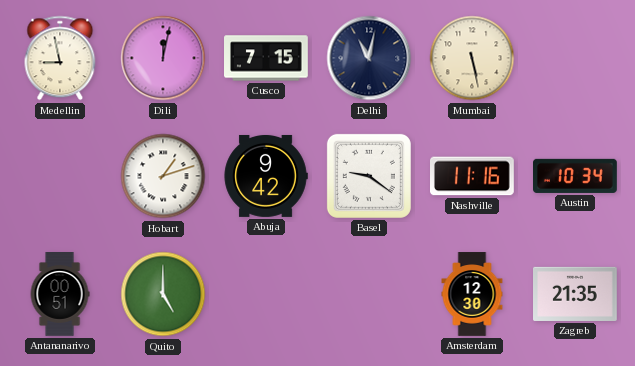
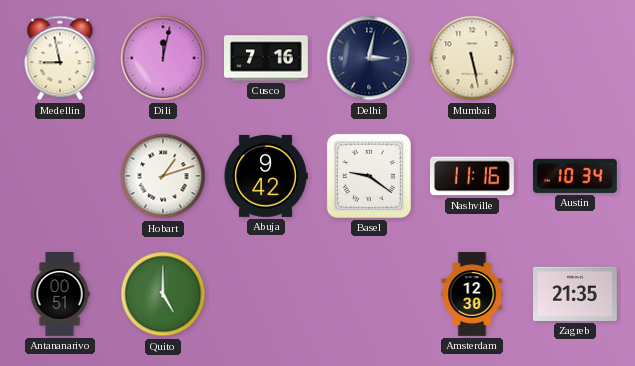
Cusco: 7:15 -> 7:16 (267, 58)
Delhi: 11:02 -> 3:02 (369, 58)
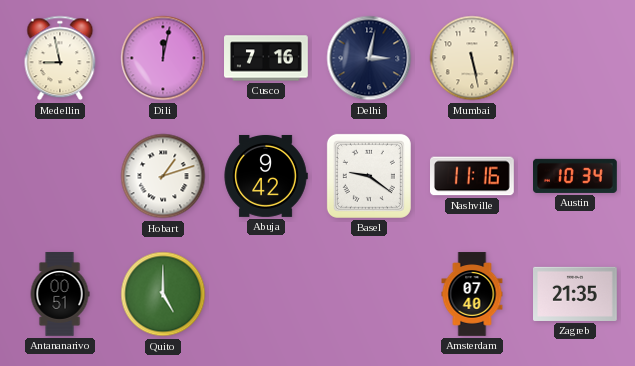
Amsterdam: 12:30 -> 07:40 (472, 294)
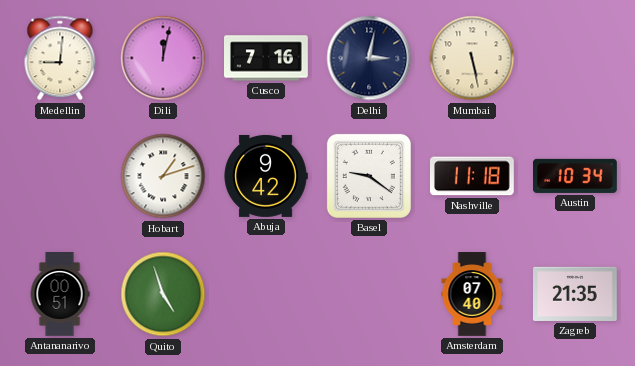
Medellin: 8:58 -> 9:01 (60, 58)
Nashville: 11:16 -> 11:18 (473, 176)
Quito: 5:00 -> 4:57 (163, 294)
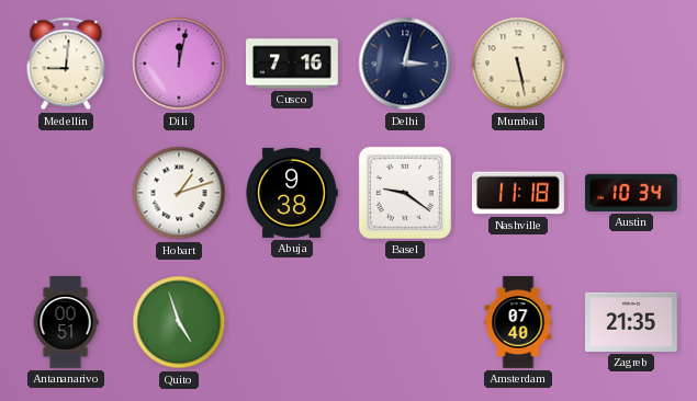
Abuja: 9:42 -> 9:38 (292, 193)
